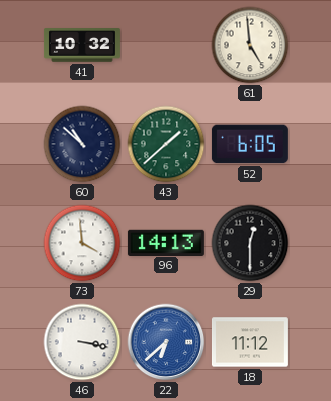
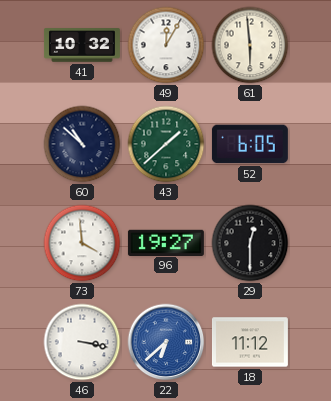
49: none -> 12:05 (166, 45)
61: 4:59 -> 5:59 (250, 45)
96: 14:13 -> 19:27 (166, 242)
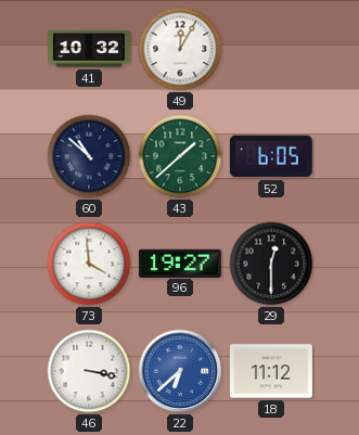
61: 5:59 -> none (250, 45)
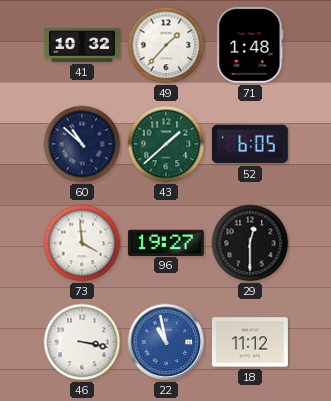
49: 12:05 -> 1:37 (166, 45)
71: none -> 1:48 (250, 45)
22: 6:38 -> 10:58 (166, 342)
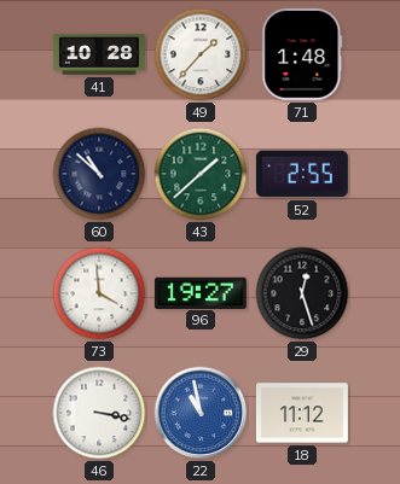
41: 10:32 -> 10:28 (99, 54)
52: 6:05 -> 2:55 (302, 174)
29: 12:30 -> 12:27 (302, 293)
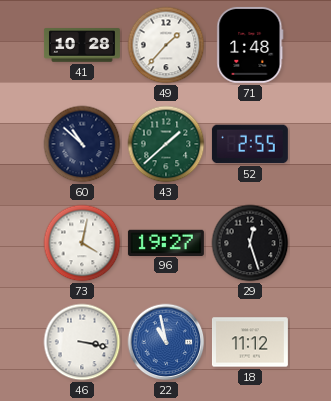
73: 3:59 -> 4:02 (82, 243)
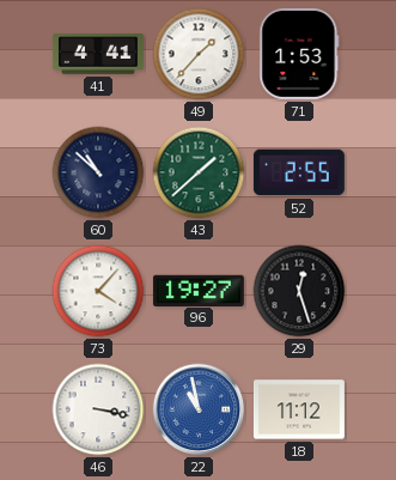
41: 10:28 -> 4:41 (98, 54)
71: 1:48 -> 1:53 (299, 54)
73: 4:02 -> 4:07 (98, 291)
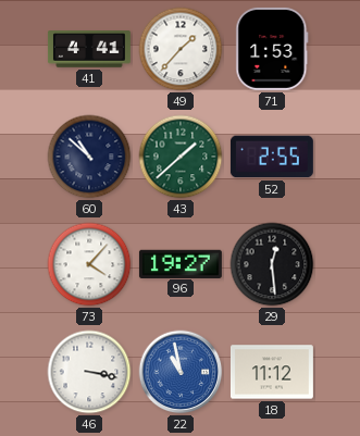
29: 12:27 -> 12:29 (272, 264)
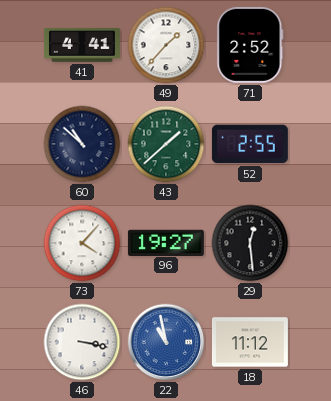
71: 1:53 -> 2:52 (250, 45)
